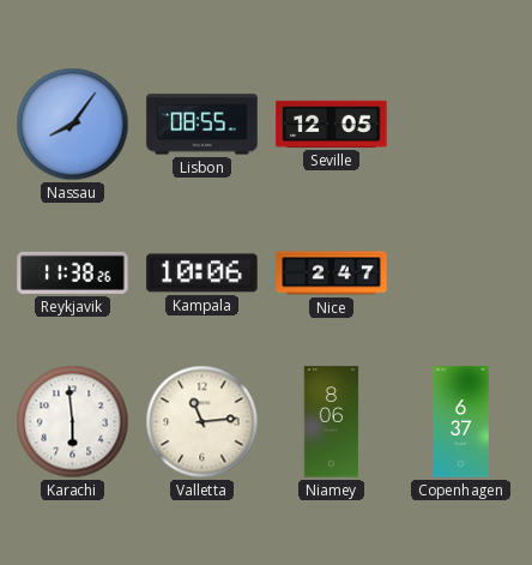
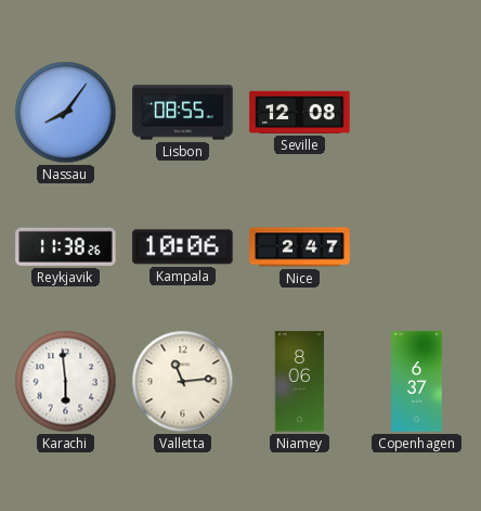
Seville: 12:05 -> 12:08 (300, 112)
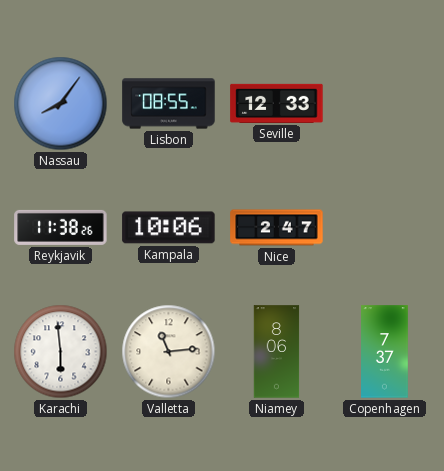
Seville: 12:08 -> 12:33 (277, 103)
Copenhagen: 6:37 -> 7:37 (385, 352)
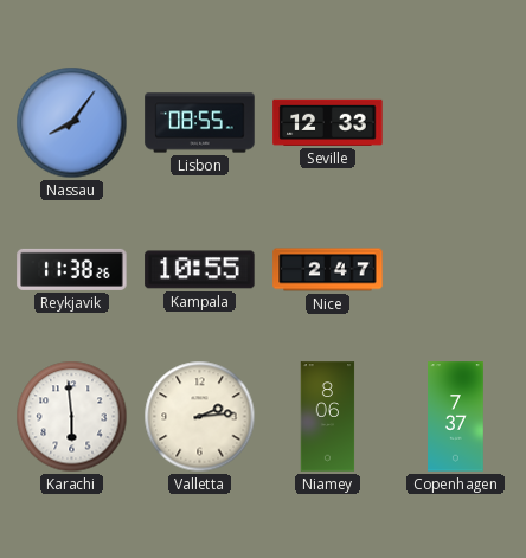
Kampala: 10:06 -> 10:55 (200, 270)
Valletta: 11:14 -> 2:14 (200, 417)
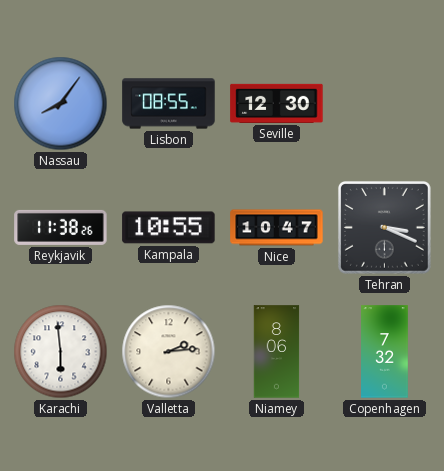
Seville: 12:33 -> 12:30 (277, 103)
Nice: 2:47 -> 10:47 (277, 228)
Tehran: none -> 3:19 (385, 228)
Copenhagen: 7:37 -> 7:32 (385, 352)
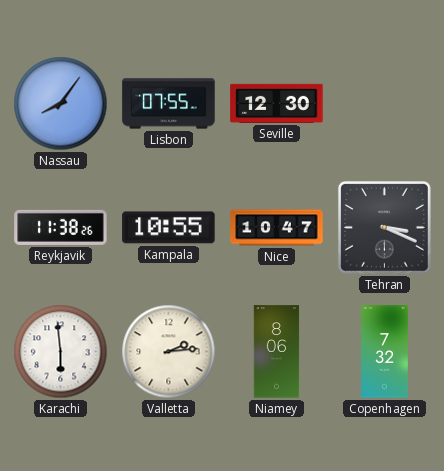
Lisbon: 08:55 -> 07:55 (169, 104)
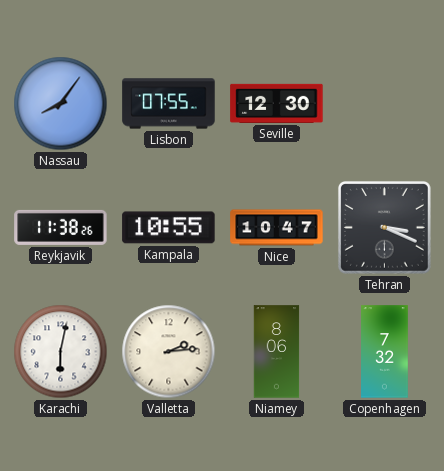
Karachi: 5:59 -> 6:02 (61, 352)
